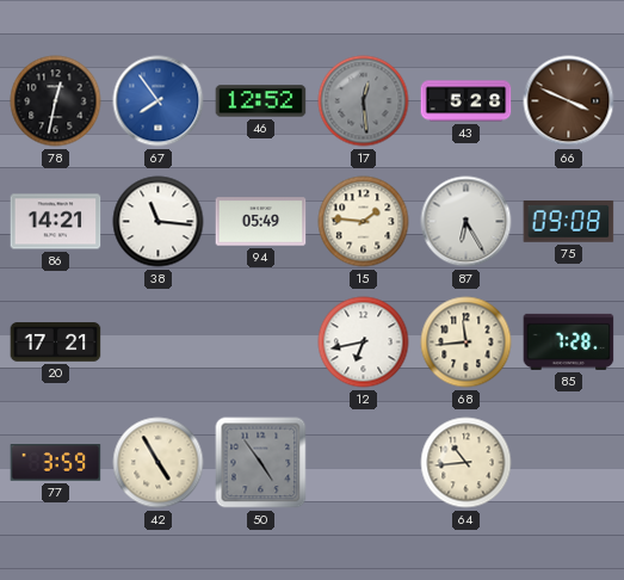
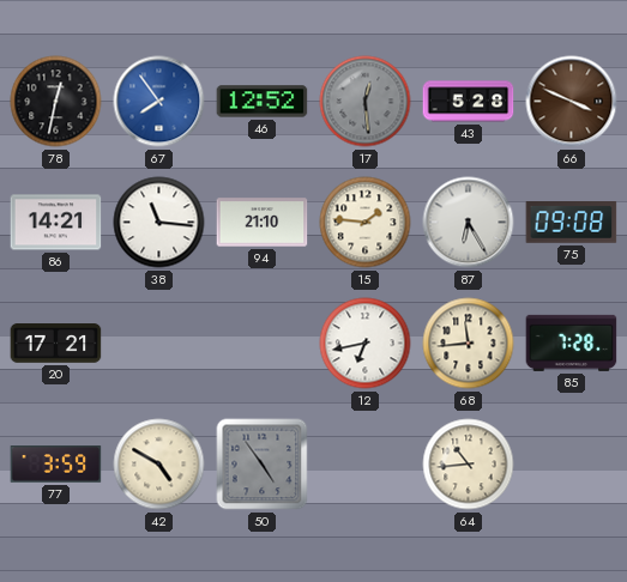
94: 05:49 -> 21:10 (263, 223)
42: 4:55 -> 4:50 (159, 465)
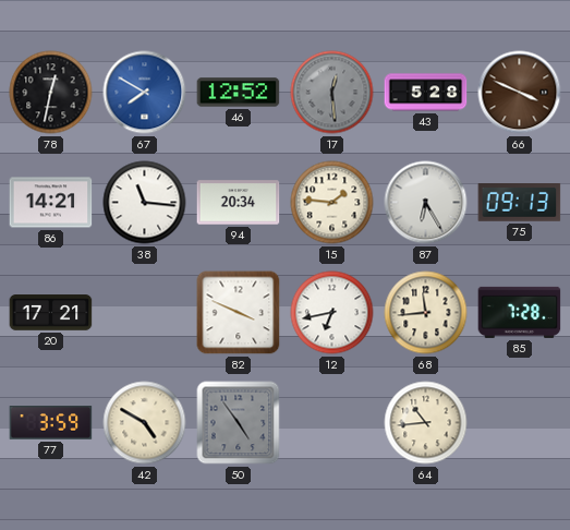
67: 7:54 -> 7:50 (145, 93)
94: 21:10 -> 20:34 (239, 203)
75: 09:08 -> 09:13 (520, 203)
82: none -> 3:49 (239, 313)
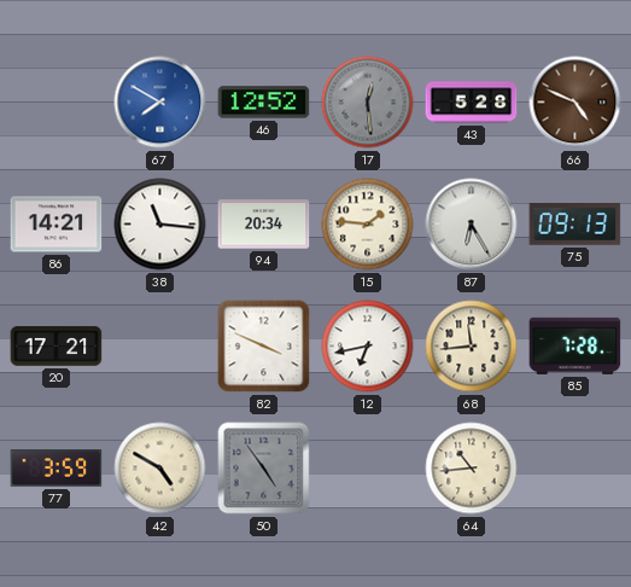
78: 12:32 -> none (51, 93)
66: 3:49 -> 4:49 (576, 103)
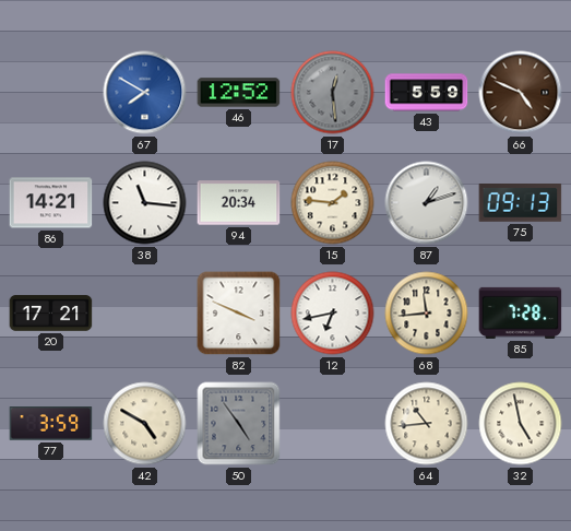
43: 5:28 -> 5:59 (427, 93)
87: 6:25 -> 1:12 (427, 203)
32: none -> 4:58 (521, 424)
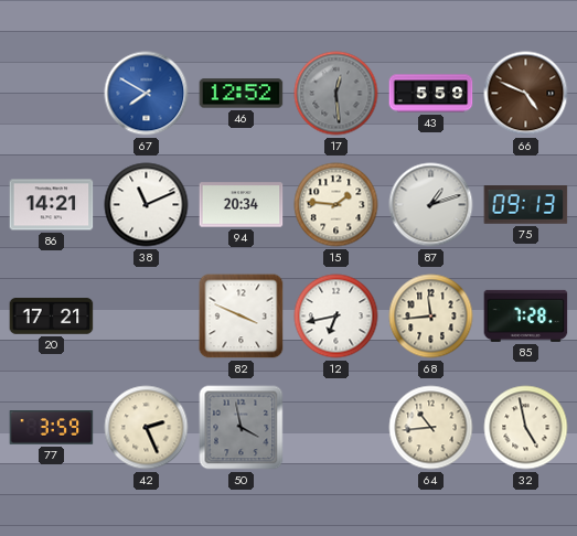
38: 11:16 -> 11:11 (147, 205)
42: 4:50 -> 2:26 (147, 428)
50: 4:54 -> 3:58 (242, 428)
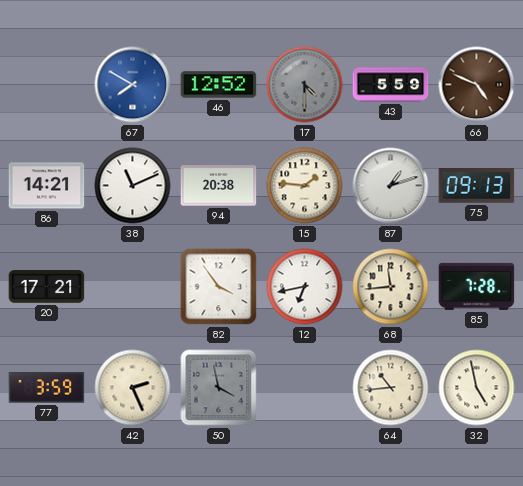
17: 12:29 -> 4:30 (305, 85)
94: 20:34 -> 20:38 (219, 186)
82: 3:49 -> 3:54 (219, 287)
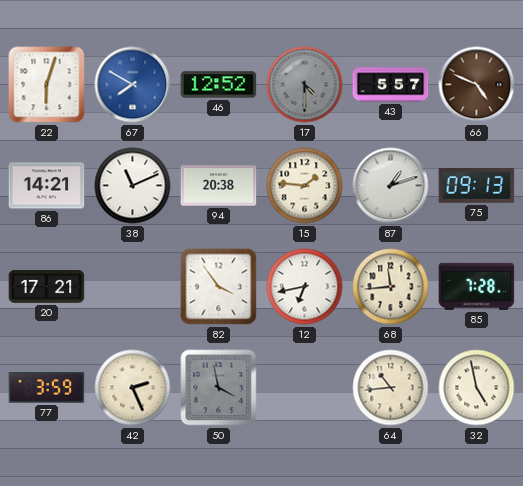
22: none -> 6:03 (47, 85)
43: 5:59 -> 5:57 (391, 85)
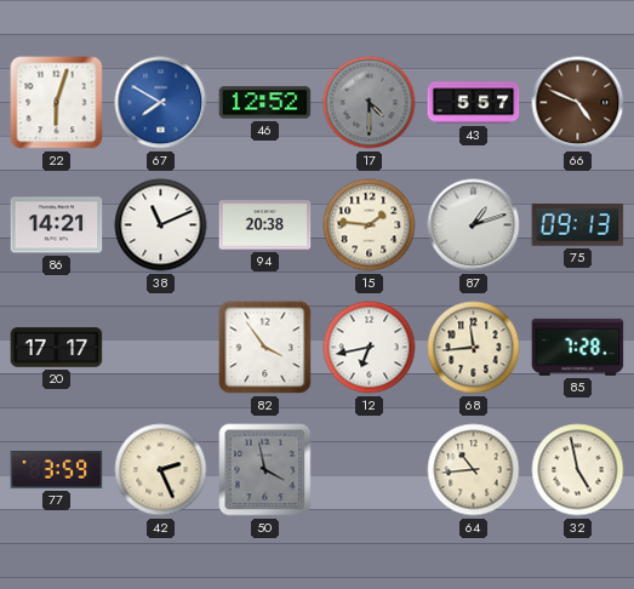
20: 17:21 -> 17:17 (57, 348)
